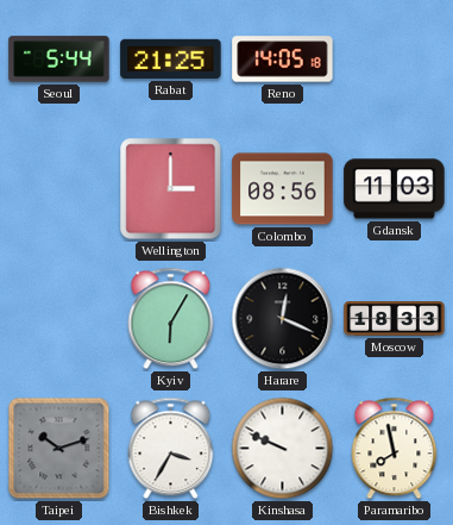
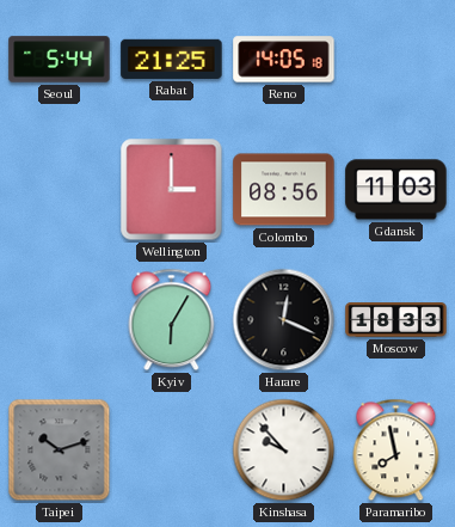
Bishkek: 3:35 -> none (171, 449)
Kinshasa: 9:49 -> 9:53 (284, 451)
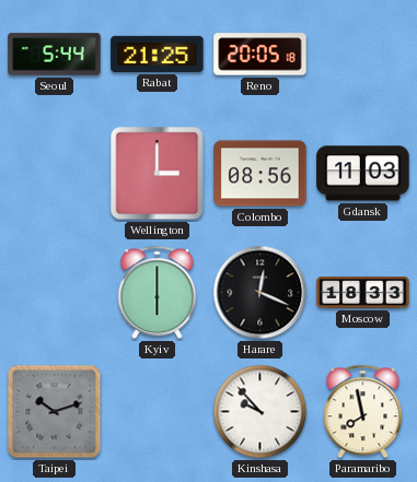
Reno: 14:05 -> 20:05 (260, 55)
Kyiv: 6:05 -> 6:00 (158, 293)
